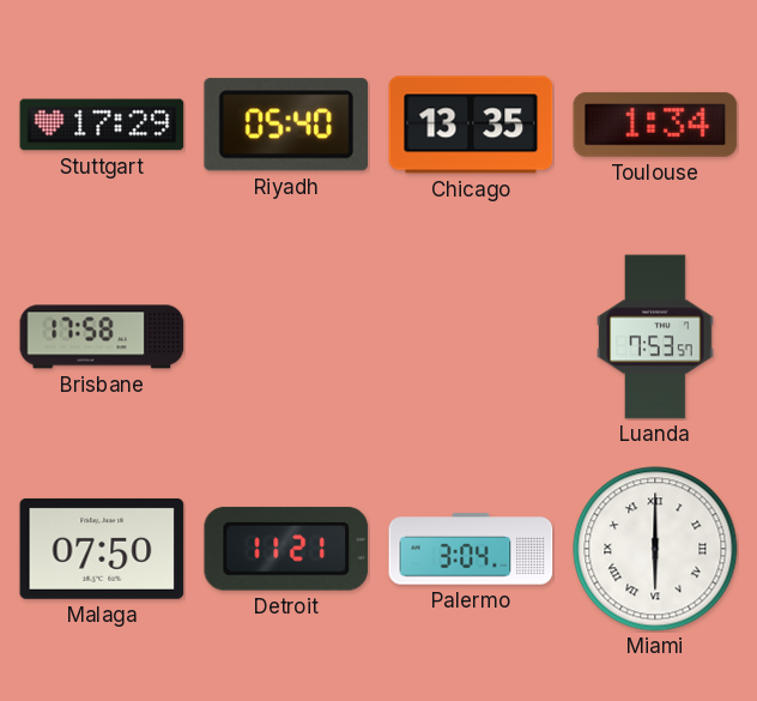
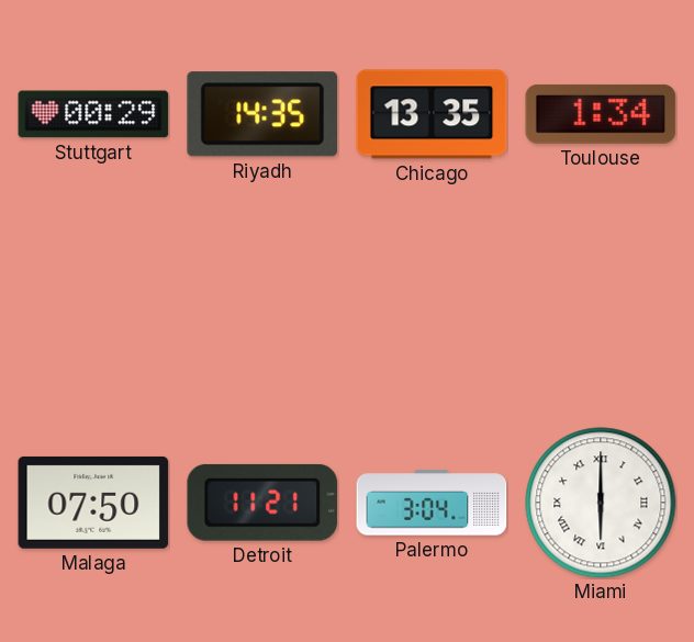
Stuttgart: 17:29 -> 00:29 (93, 114)
Riyadh: 05:40 -> 14:35 (261, 114)
Brisbane: 17:58 -> none (102, 337)
Luanda: 7:53 -> none (655, 337)
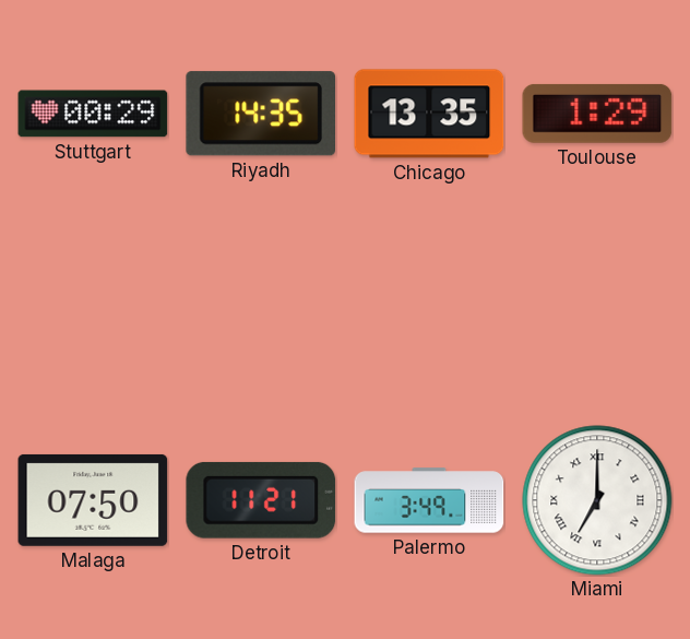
Toulouse: 1:34 -> 1:29 (597, 114)
Palermo: 3:04 -> 3:49 (429, 500)
Miami: 6:00 -> 7:00 (597, 500)
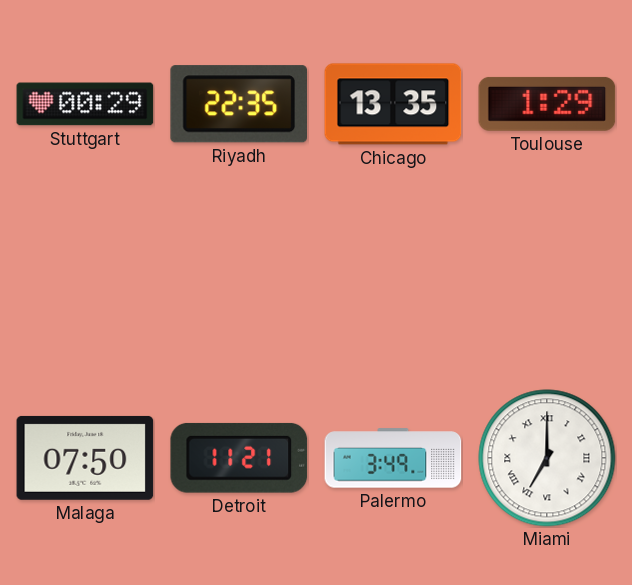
Riyadh: 14:35 -> 22:35 (238, 104)
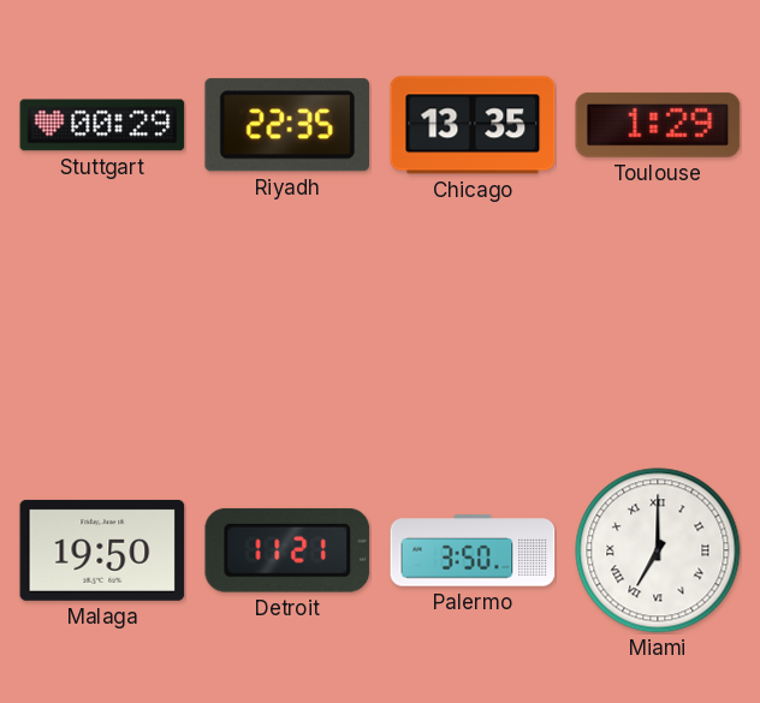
Malaga: 07:50 -> 19:50 (102, 550)
Palermo: 3:49 -> 3:50 (473, 550)
